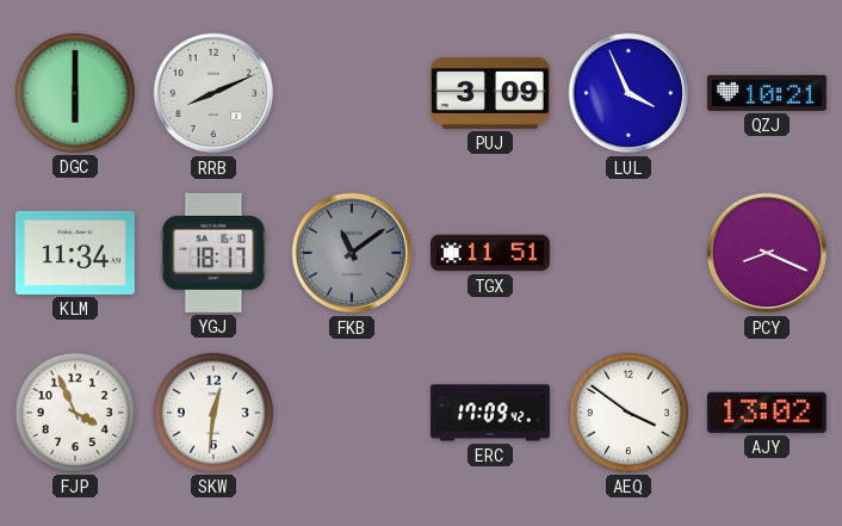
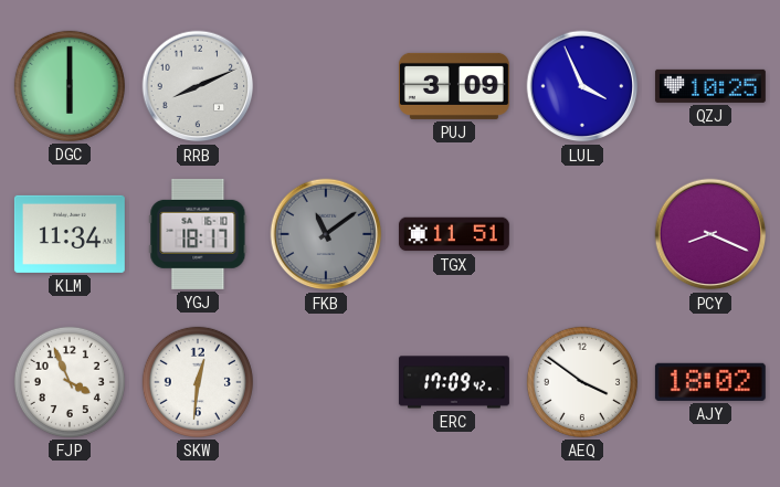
QZJ: 10:21 -> 10:25 (710, 86)
AJY: 13:02 -> 18:02 (710, 382)
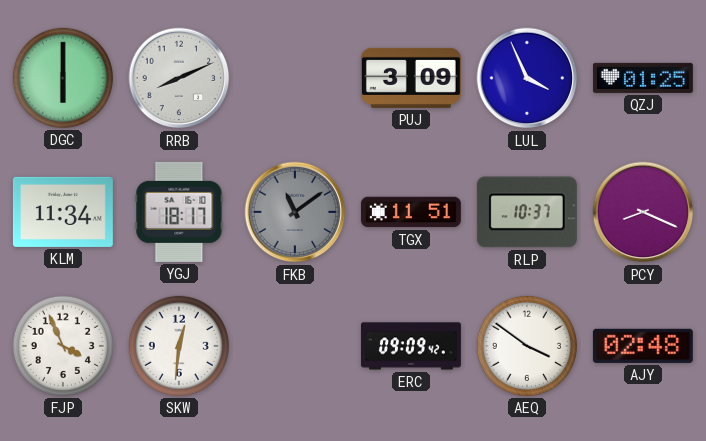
QZJ: 10:25 -> 01:25 (643, 78)
RLP: none -> 10:37 (527, 212)
ERC: 17:09 -> 09:09 (411, 346)
AJY: 18:02 -> 02:48 (643, 346)
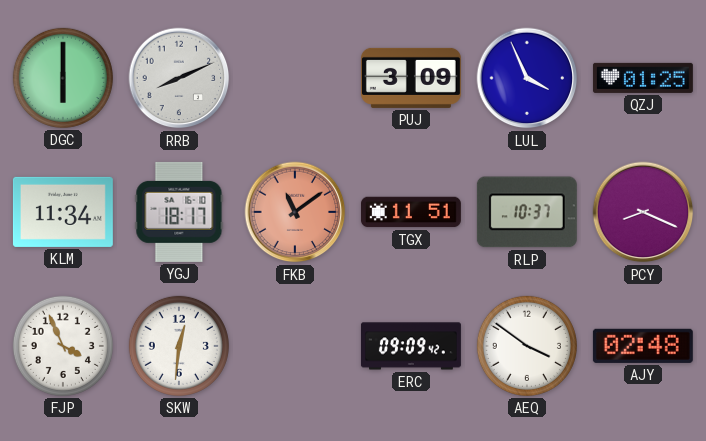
FKB dial: grey -> salmon (295, 212)
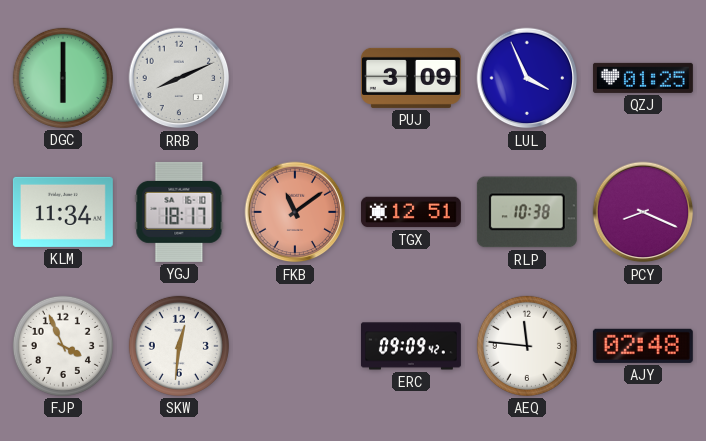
TGX: 11:51 -> 12:51 (411, 212)
RLP: 10:37 -> 10:38 (527, 212)
AEQ: 3:51 -> 11:46 (527, 346)
